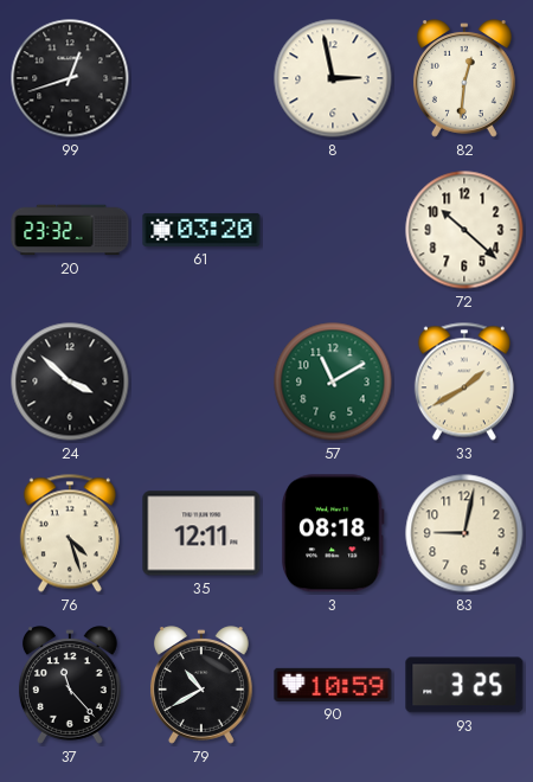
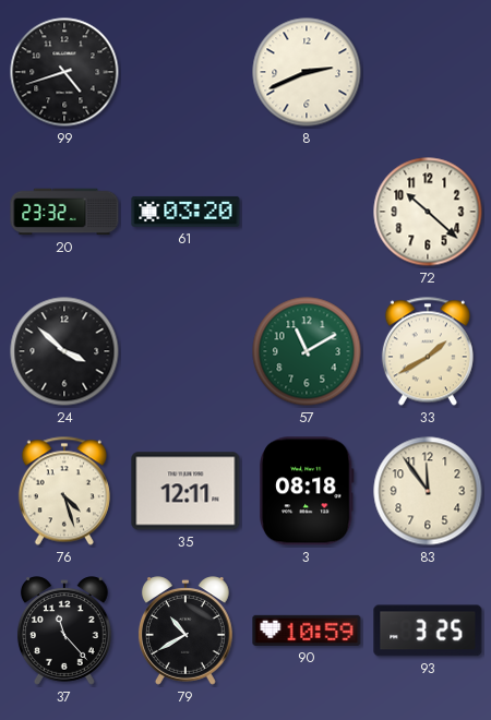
99: 12:42 -> 4:42 (64, 72)
8: 2:58 -> 2:41 (307, 72)
82: 12:31 -> none (464, 78)
83: 9:02 -> 11:54 (428, 491)
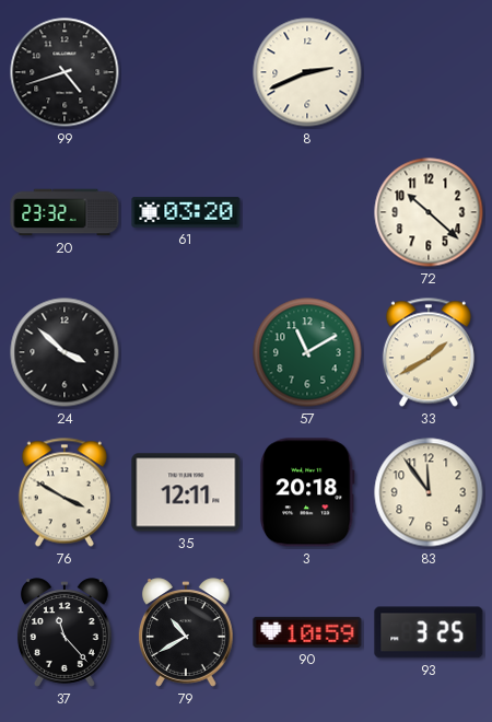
76: 4:27 -> 3:50 (65, 492)
3: 08:18 -> 20:18 (307, 492)
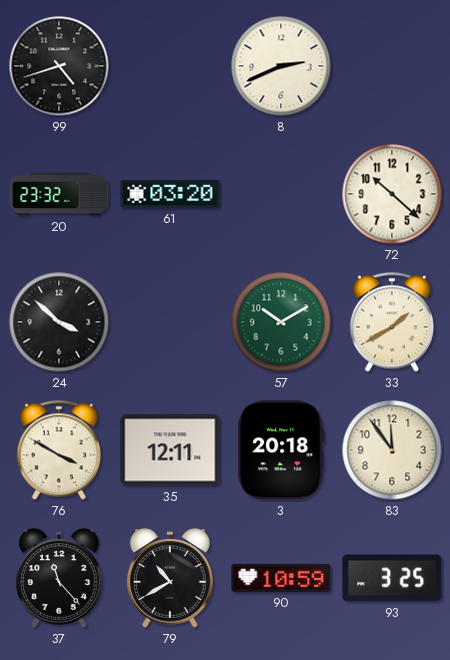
57: 11:10 -> 10:10 (281, 322)
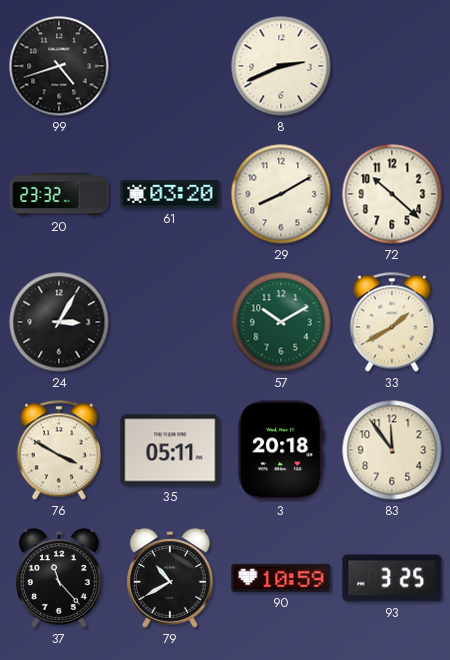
29: none -> 8:10 (281, 194)
24: 3:52 -> 3:05 (59, 322)
35: 12:11 -> 05:11 (170, 450)
